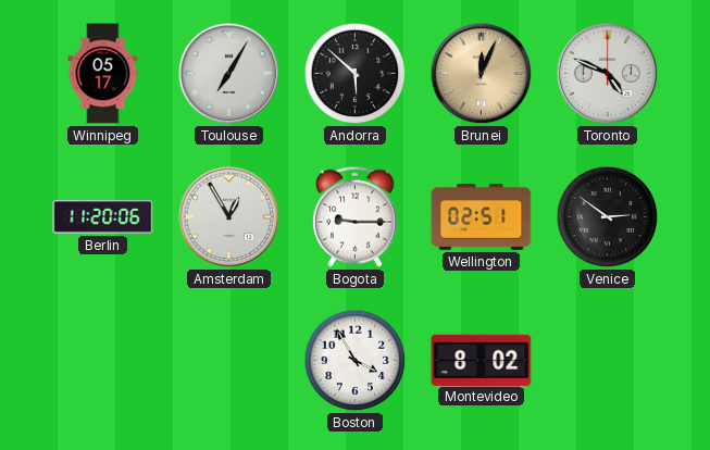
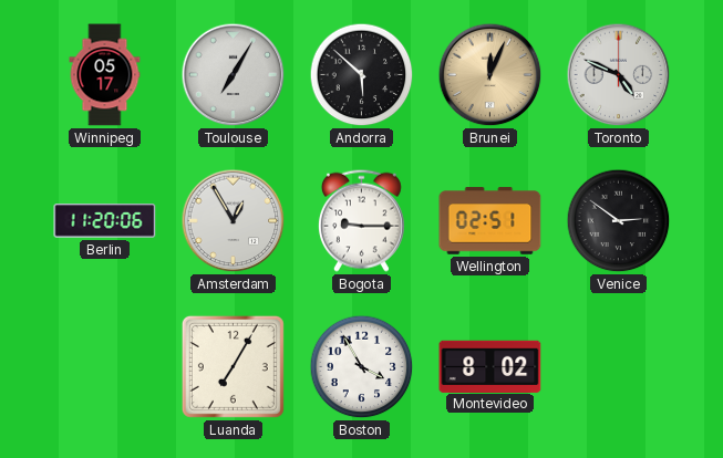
Luanda: none -> 7:05 (233, 366)
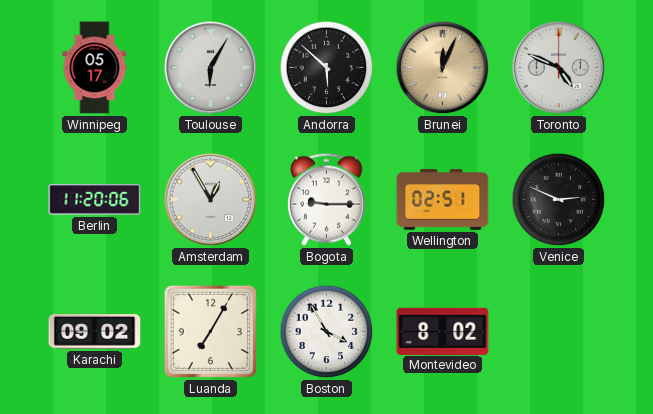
Toulouse: 7:05 -> 6:05 (211, 68)
Venice: 2:51 -> 2:49 (559, 200)
Karachi: none -> 09:02 (95, 332)
